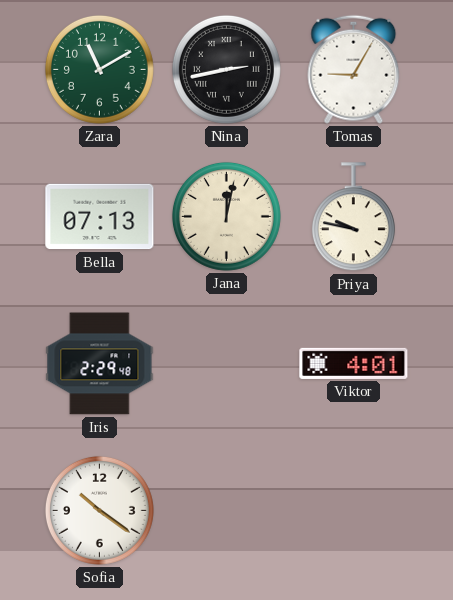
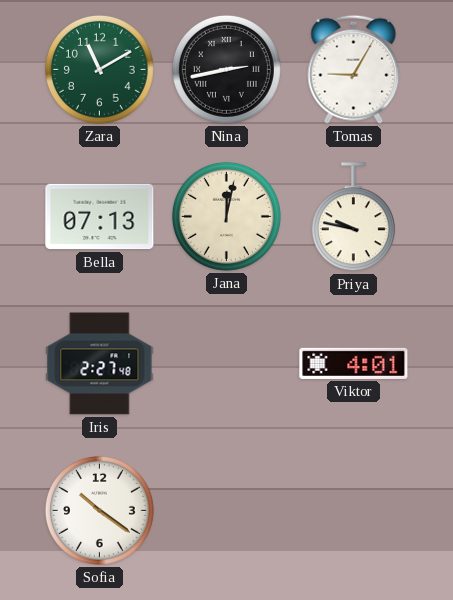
Iris: 2:29 -> 2:27 (100, 364)
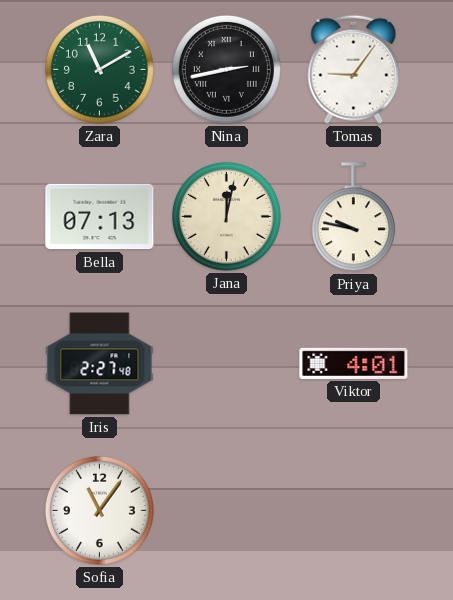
Tomas: 9:05 -> 9:06 (354, 69)
Sofia: 10:21 -> 11:06 (99, 510)
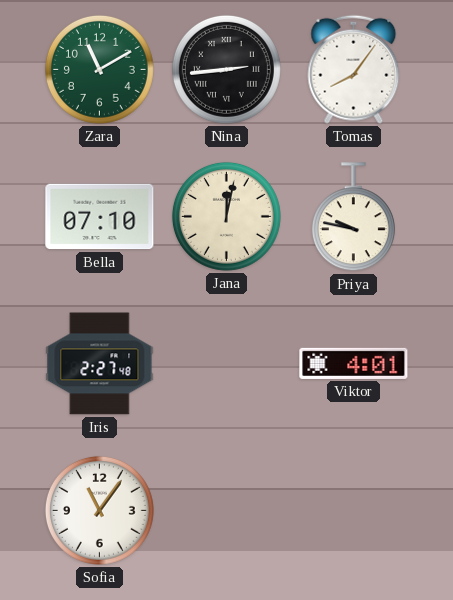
Nina: 2:43 -> 2:44 (226, 69)
Tomas: 9:06 -> 8:06 (354, 69)
Bella: 07:13 -> 07:10 (100, 217)
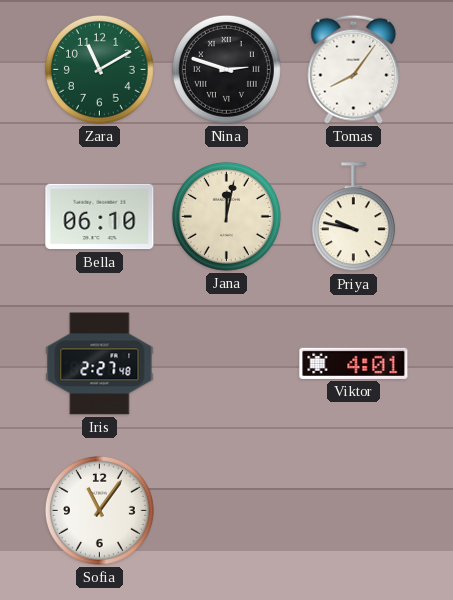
Nina: 2:44 -> 2:48 (226, 69)
Bella: 07:10 -> 06:10 (100, 217)
